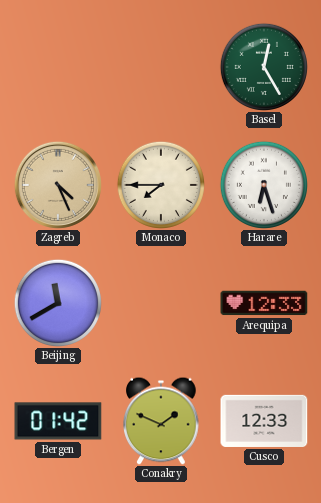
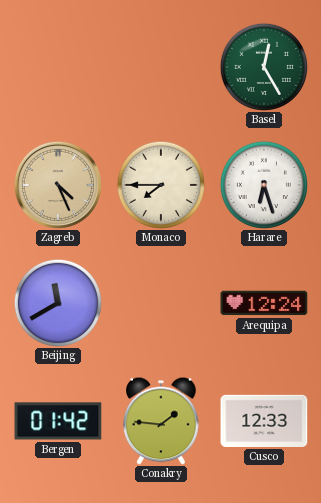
Arequipa: 12:33 -> 12:24 (264, 303)
Conakry: 1:49 -> 1:46 (161, 421)
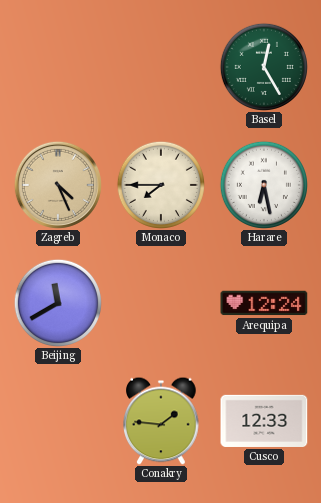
Harare: 6:27 -> 6:28 (264, 185)
Bergen: 01:42 -> none (58, 421)
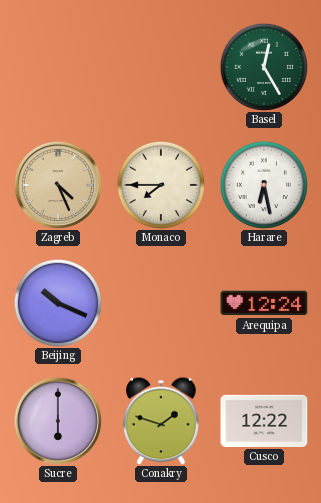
Beijing: 11:40 -> 10:19 (58, 303)
Sucre: none -> 6:00 (58, 421)
Conakry: 1:46 -> 1:48 (161, 421)
Cusco: 12:33 -> 12:22 (264, 421)
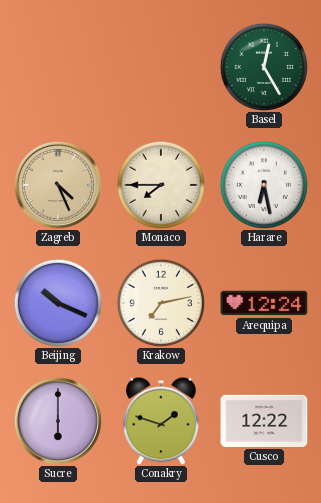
Krakow: none -> 7:13 (161, 303)
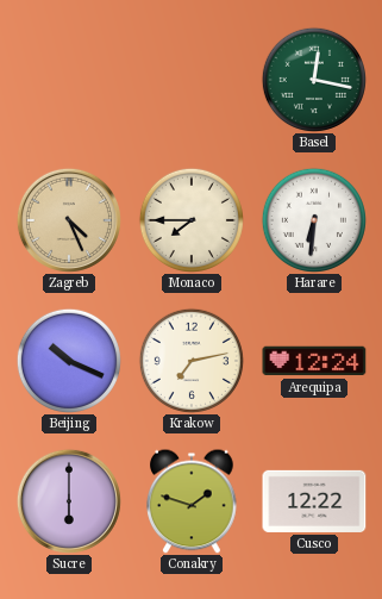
Basel: 12:25 -> 12:17 (314, 80)
Harare: 6:28 -> 6:31 (314, 220)
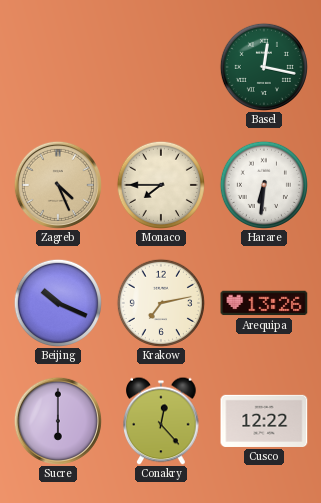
Arequipa: 12:24 -> 13:26 (264, 303)
Conakry: 1:48 -> 12:23 (161, 421)
